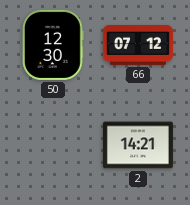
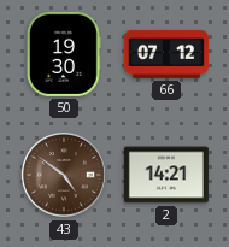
50: 12:30 -> 19:30 (65, 54)
43: none -> 4:51 (64, 175)
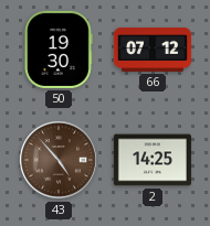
43: 4:51 -> 4:53 (59, 160)
2: 14:21 -> 14:25 (153, 160)
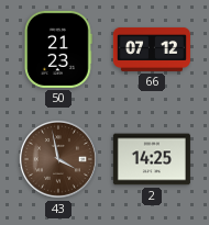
50: 19:30 -> 21:23 (59, 49)
43: 4:53 -> 3:58 (58, 159)
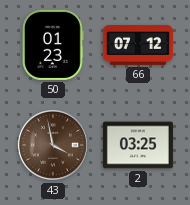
50: 21:23 -> 01:23 (54, 45)
2: 14:25 -> 03:25 (138, 145)
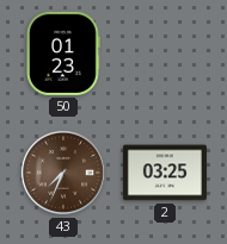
66: 07:12 -> none (138, 45)
43: 3:58 -> 7:34 (63, 173)
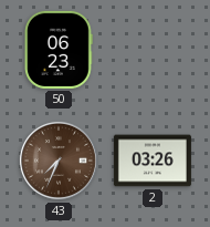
50: 01:23 -> 06:23 (60, 50)
2: 03:25 -> 03:26 (153, 161)
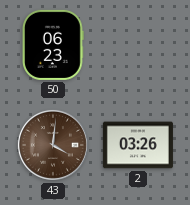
43: 7:34 -> 4:01 (53, 145)
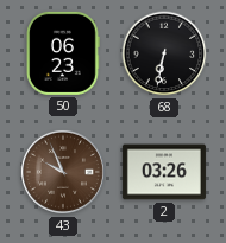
68: none -> 6:32 (164, 53)
43: 4:01 -> 9:56 (63, 172)
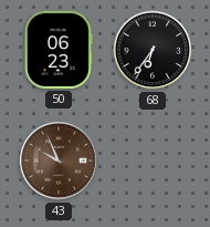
68: 6:32 -> 6:36 (153, 50)
2: 03:26 -> none (164, 172)
